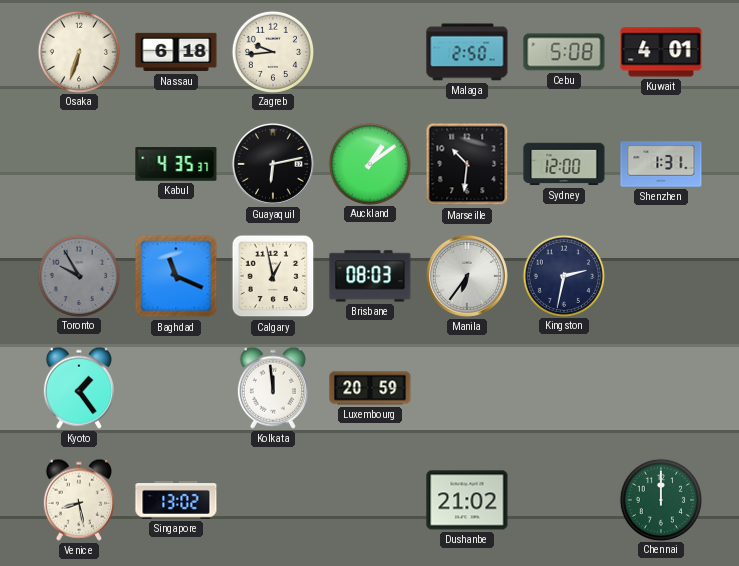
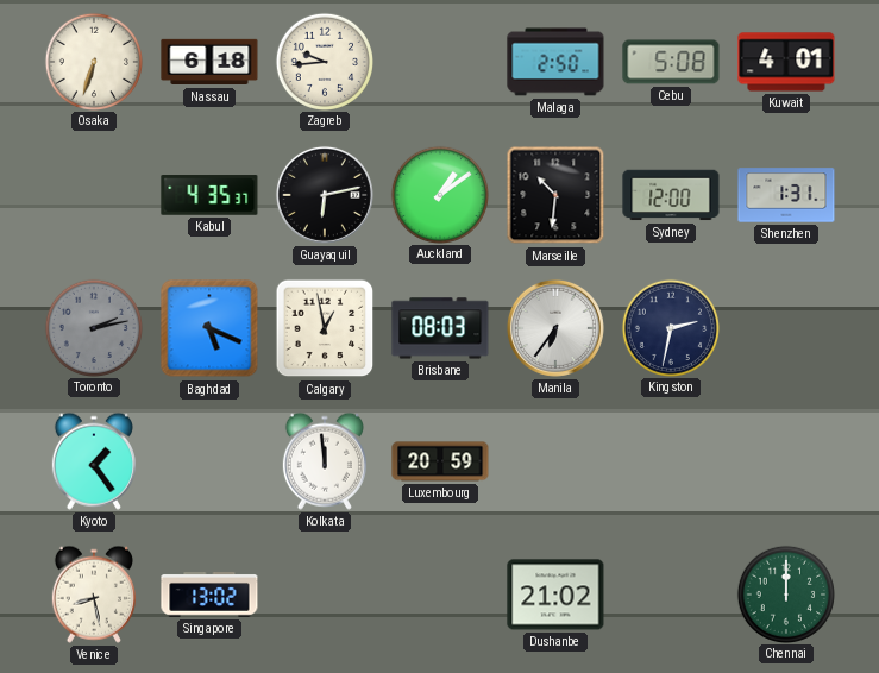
Toronto: 9:55 -> 2:13 (93, 327)
Baghdad: 11:19 -> 5:19 (209, 328)
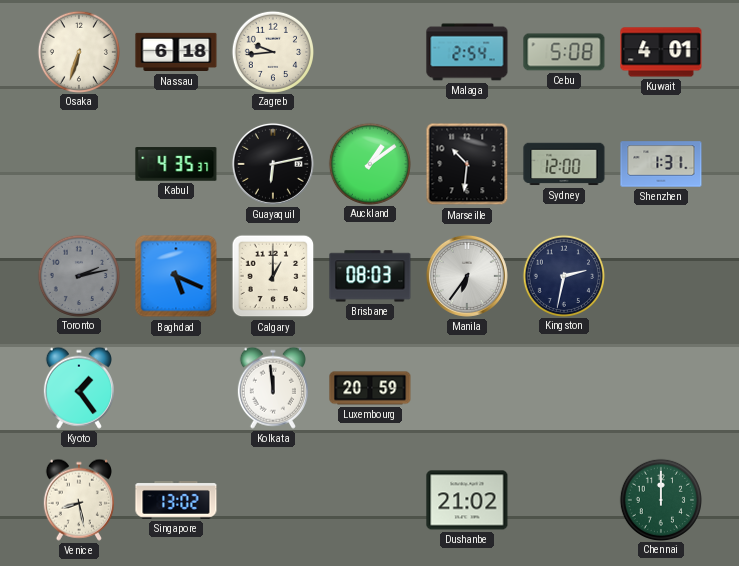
Malaga: 2:50 -> 2:54 (467, 52)
Calgary: 12:58 -> 1:00 (273, 276)
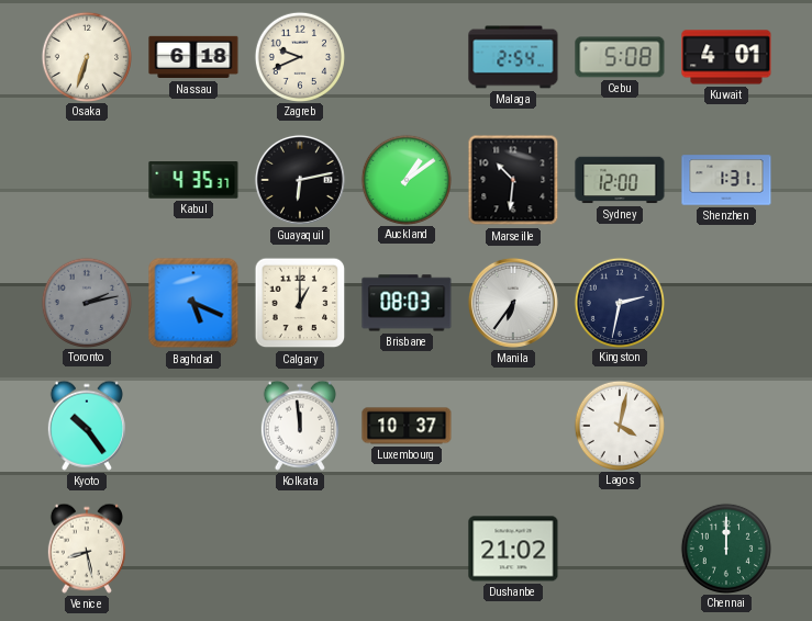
Zagreb: 9:44 -> 9:41 (299, 56)
Kyoto: 1:24 -> 10:24 (87, 426)
Luxembourg: 20:59 -> 10:37 (407, 426)
Lagos: none -> 4:02 (619, 425)
Singapore: 13:02 -> none (176, 500)
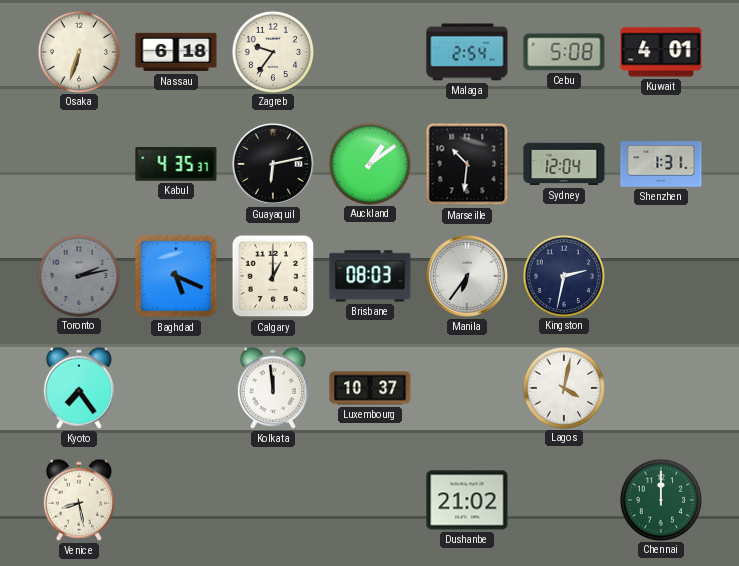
Zagreb: 9:41 -> 9:36 (272, 51)
Sydney: 12:00 -> 12:04 (564, 164)
Kyoto: 10:24 -> 7:24 (79, 388)
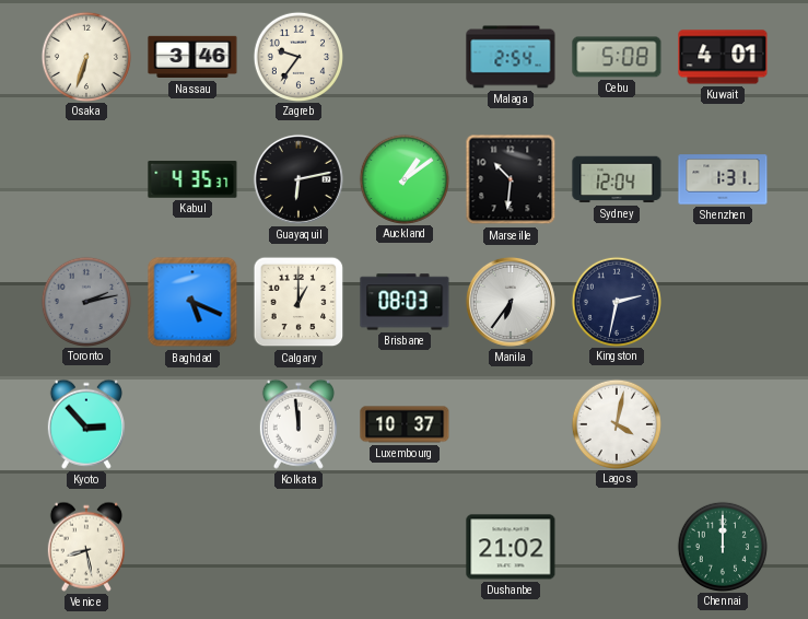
Nassau: 6:18 -> 3:46 (192, 57)
Kyoto: 7:24 -> 2:53 (86, 424)
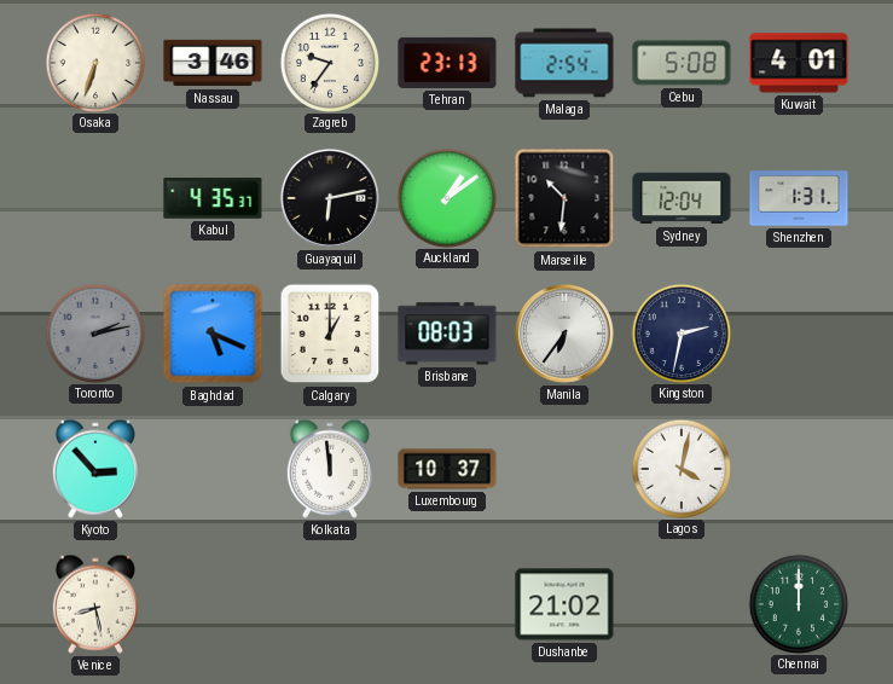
Tehran: none -> 23:13 (447, 63)
